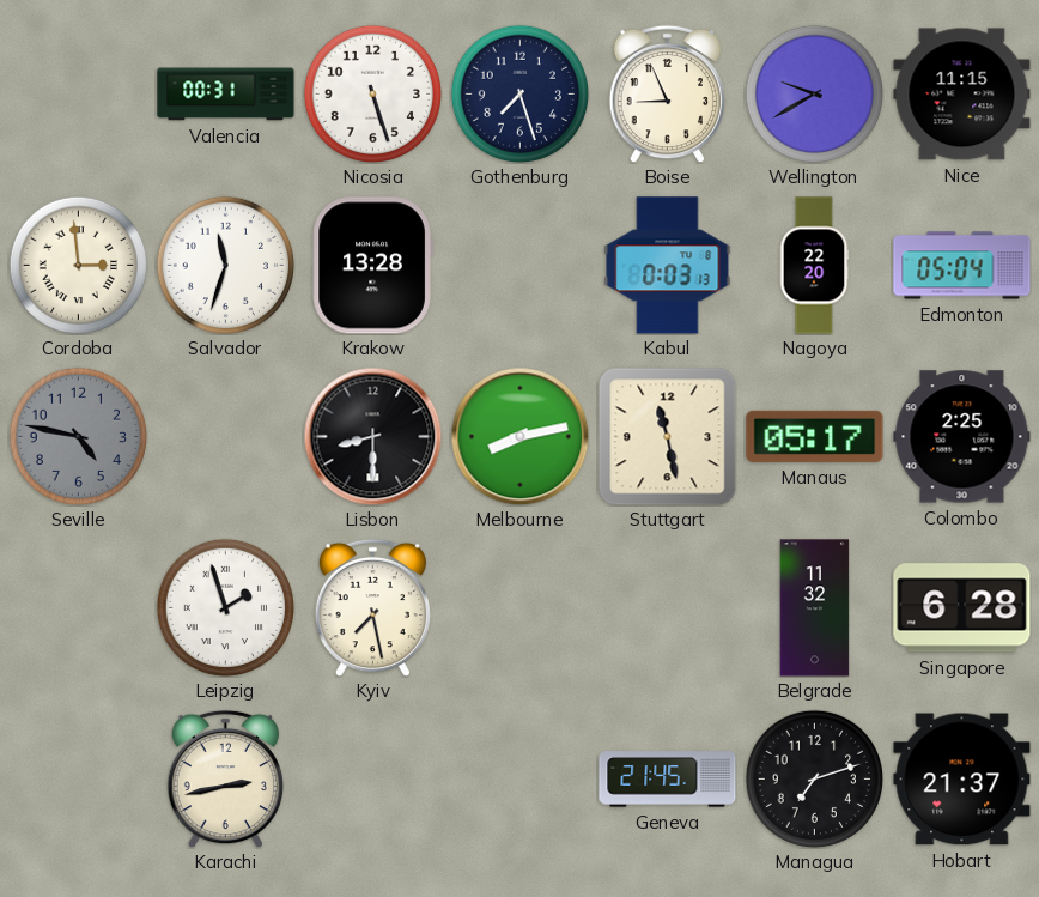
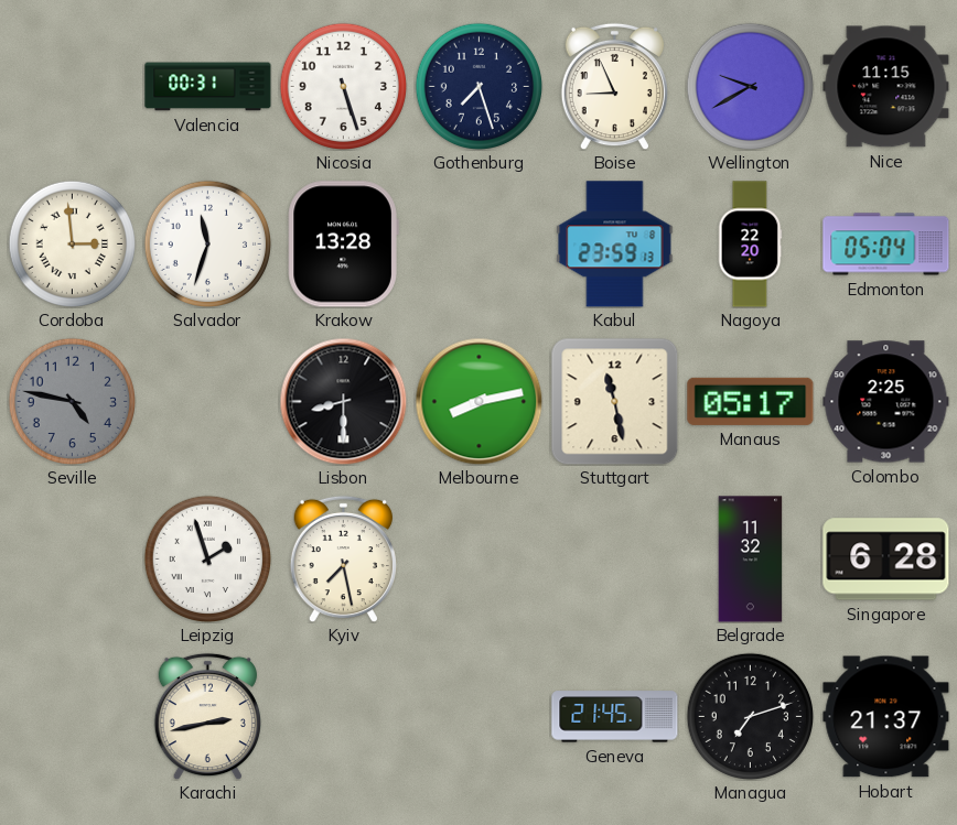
Kabul: 0:03 -> 23:59 (615, 245)
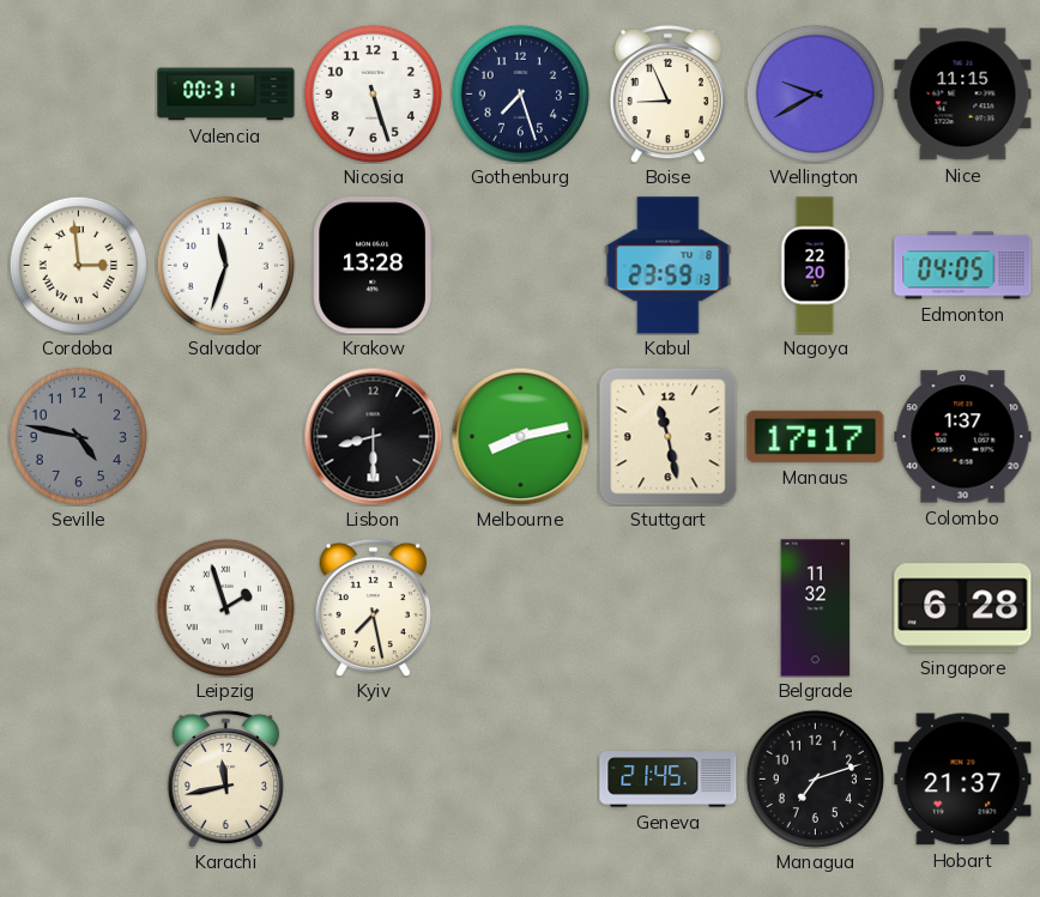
Edmonton: 05:04 -> 04:05 (963, 266)
Manaus: 05:17 -> 17:17 (816, 436)
Colombo: 2:25 -> 1:37 (963, 437)
Karachi: 2:43 -> 11:43 (225, 778)
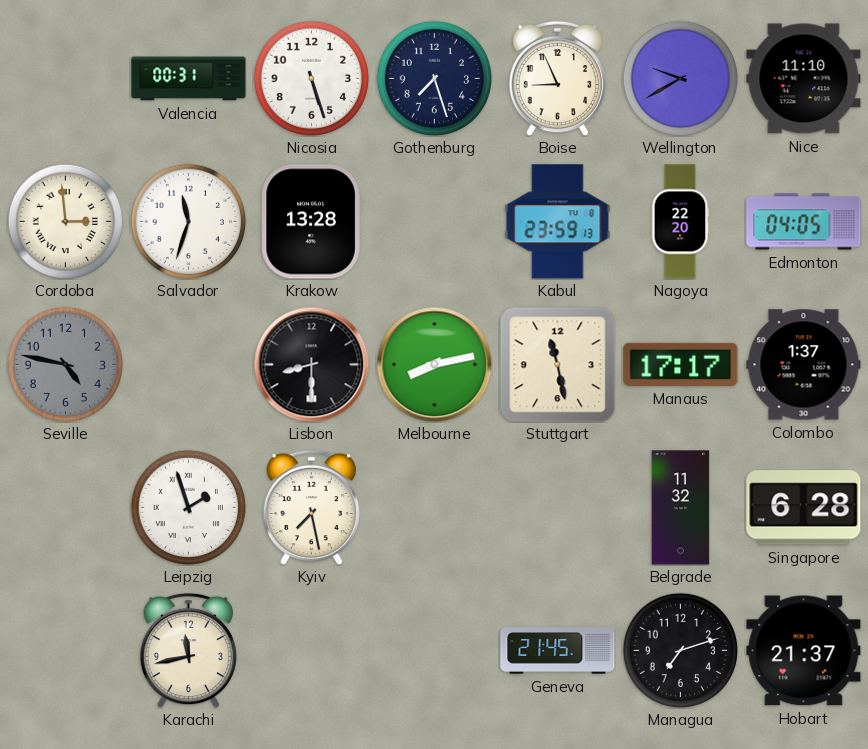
Nice: 11:15 -> 11:10 (804, 79)
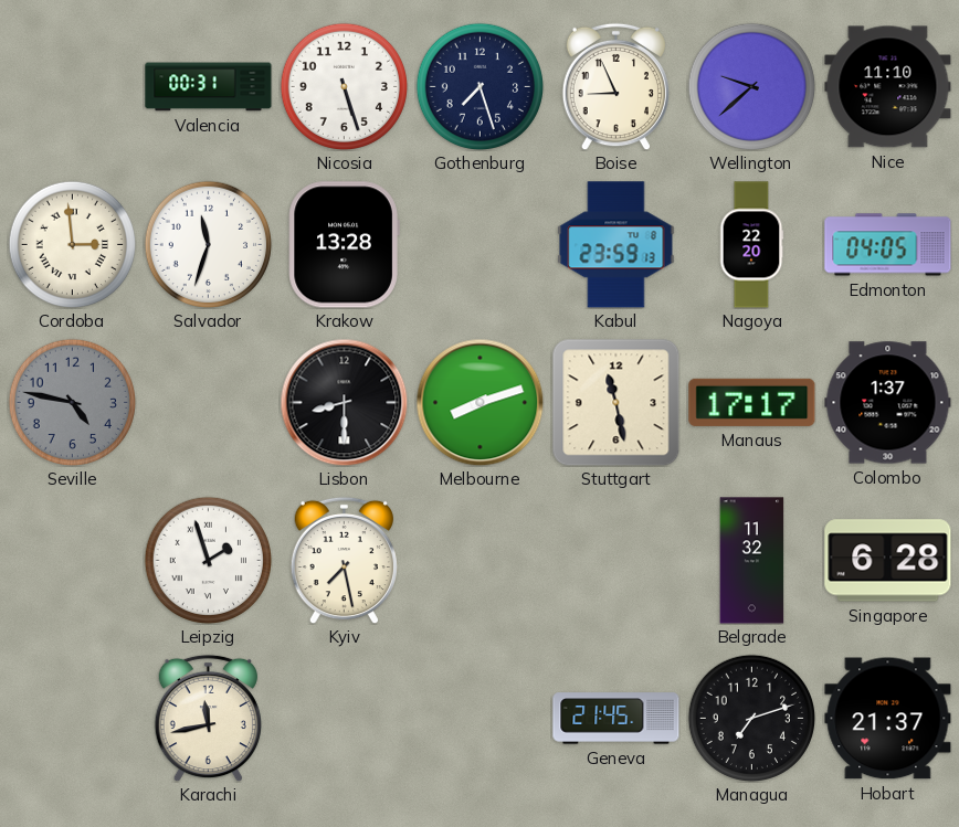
Wellington: 9:40 -> 9:38 (751, 86)
Melbourne: 8:13 -> 8:12 (479, 402)
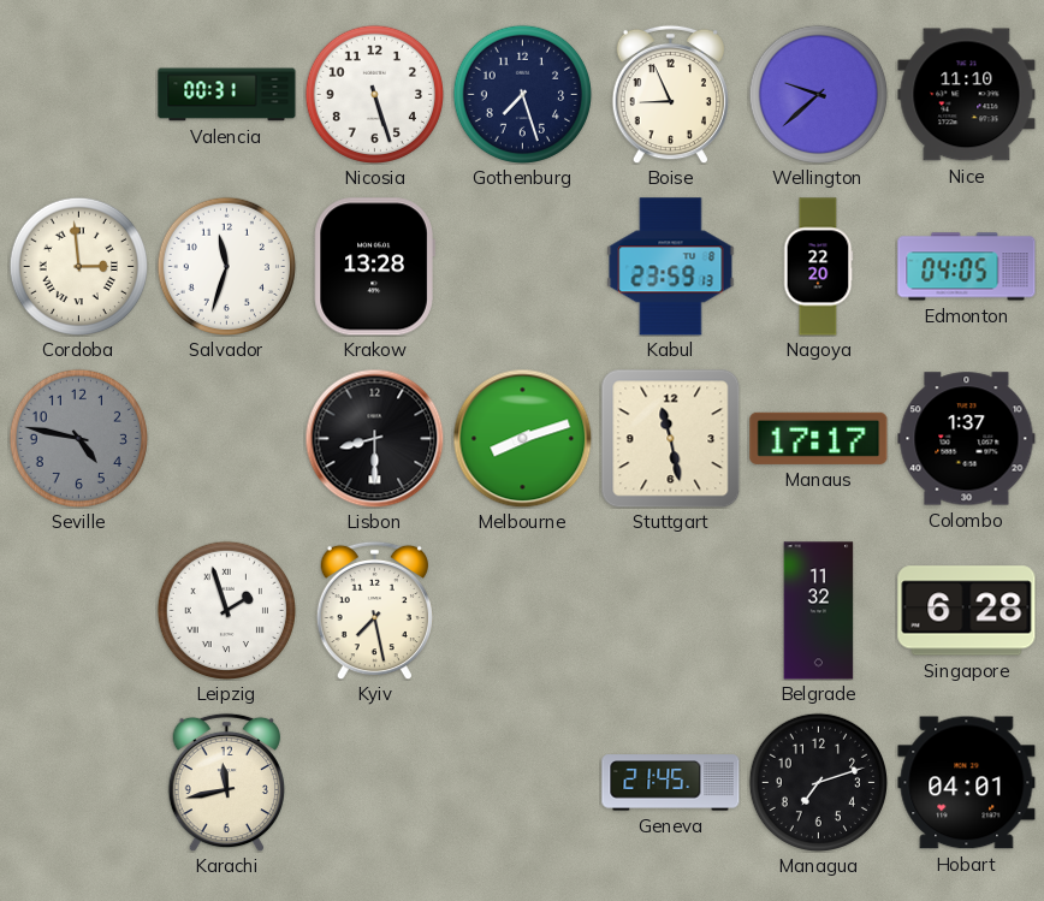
Hobart: 21:37 -> 04:01 (967, 783)
